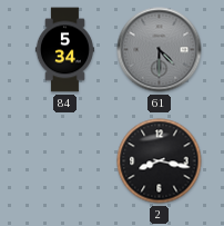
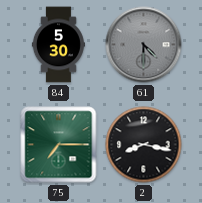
84: 5:34 -> 5:30 (58, 45)
75: none -> 7:15 (59, 145)
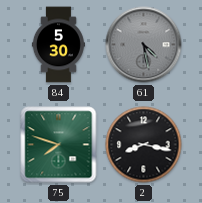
61: 4:30 -> 4:28 (144, 45)
75: 7:15 -> 7:48 (59, 145)
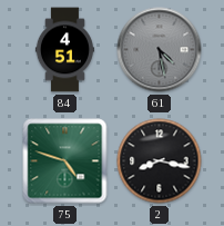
84: 5:30 -> 4:51 (64, 50)
75: 7:48 -> 4:48 (65, 161)
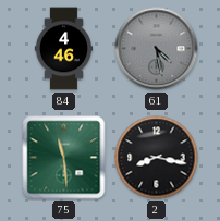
84: 4:51 -> 4:46 (63, 49)
75: 4:48 -> 11:29 (64, 158)
